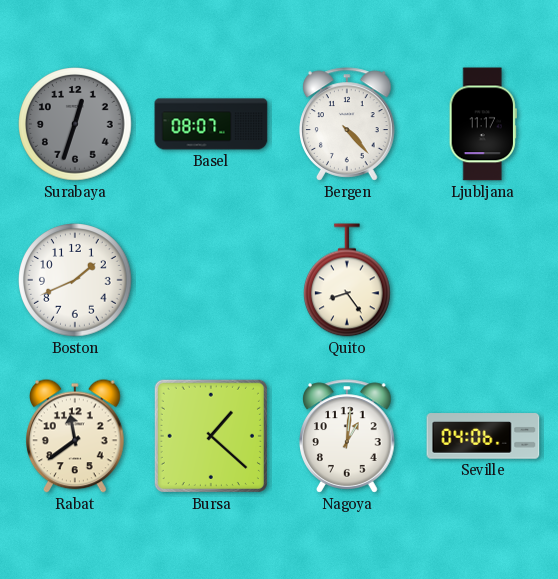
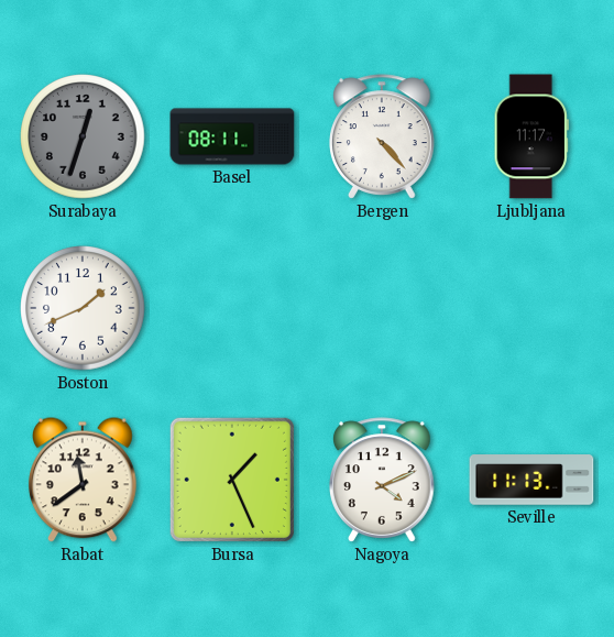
Basel: 08:07 -> 08:11 (232, 136)
Quito: 8:24 -> none (348, 280)
Bursa: 1:22 -> 1:26 (232, 480)
Nagoya: 1:01 -> 4:11 (382, 480)
Seville: 04:06 -> 11:13 (531, 480)
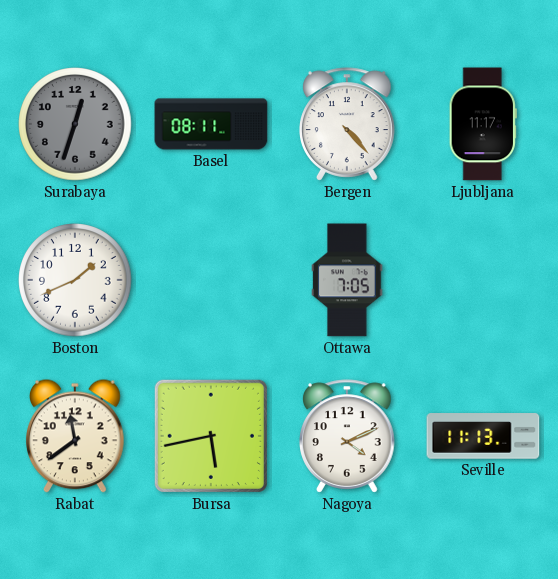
Ottawa: none -> 7:05 (347, 280)
Bursa: 1:26 -> 5:43 (211, 436)
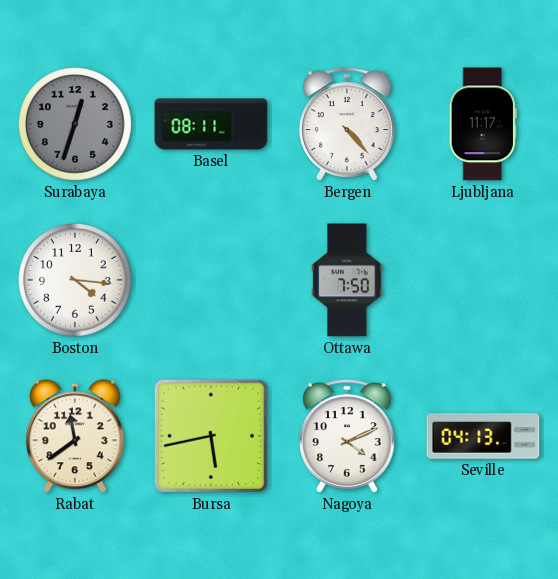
Boston: 1:41 -> 4:16 (75, 280)
Ottawa: 7:05 -> 7:50 (347, 280)
Seville: 11:13 -> 04:13 (483, 436)
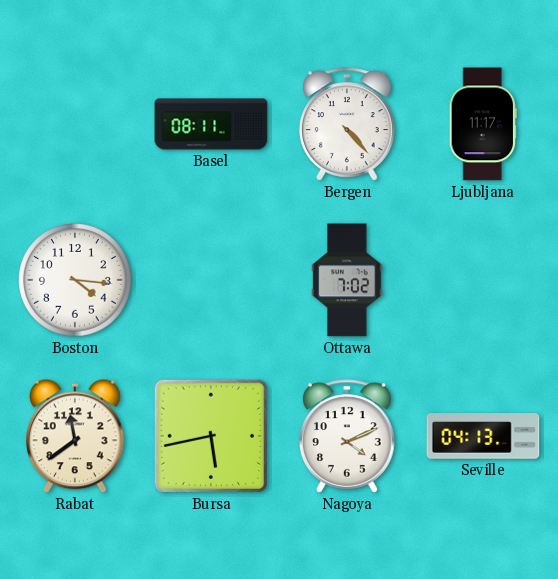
Surabaya: 12:33 -> none (75, 124)
Ottawa: 7:50 -> 7:02 (347, 280)
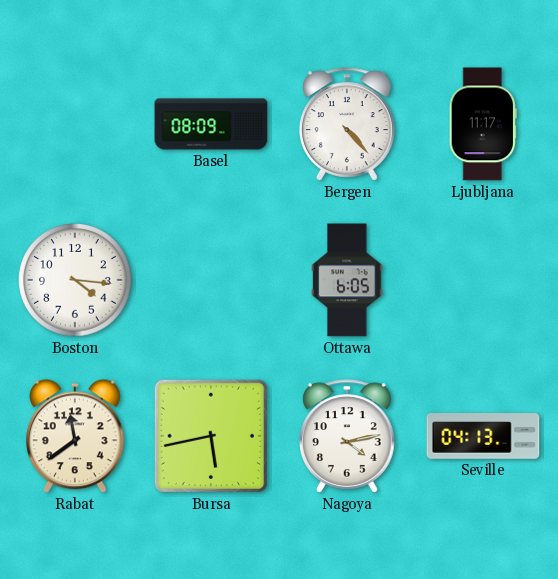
Basel: 08:11 -> 08:09 (211, 124)
Ottawa: 7:02 -> 6:05 (347, 280)
Nagoya: 4:11 -> 4:13 (347, 436)
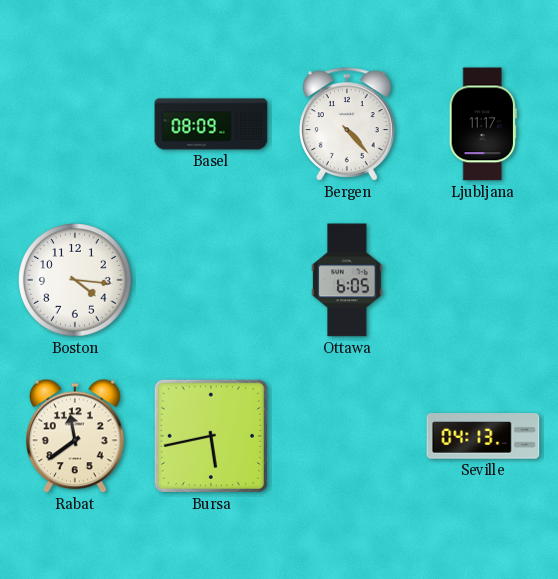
Nagoya: 4:13 -> none (347, 436)
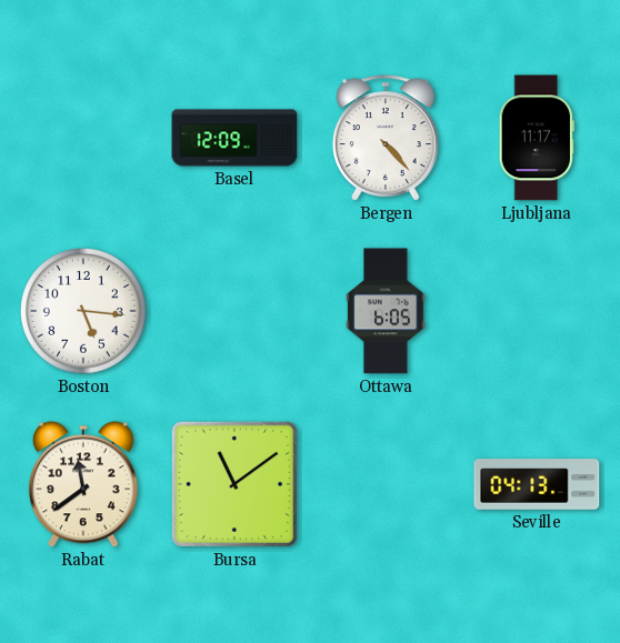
Basel: 08:09 -> 12:09 (234, 138)
Boston: 4:16 -> 5:16 (83, 311)
Bursa: 5:43 -> 11:09 (234, 484)
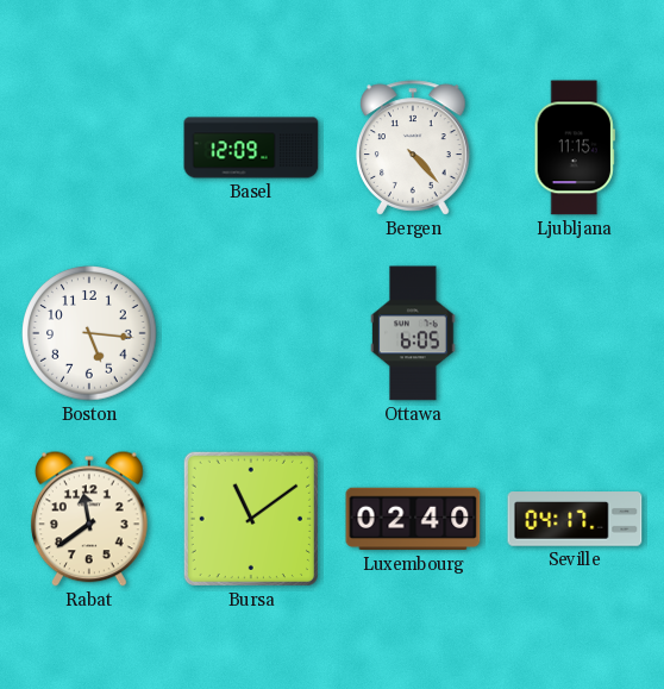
Ljubljana: 11:17 -> 11:15 (575, 148)
Luxembourg: none -> 02:40 (413, 519)
Seville: 04:13 -> 04:17 (575, 519)
